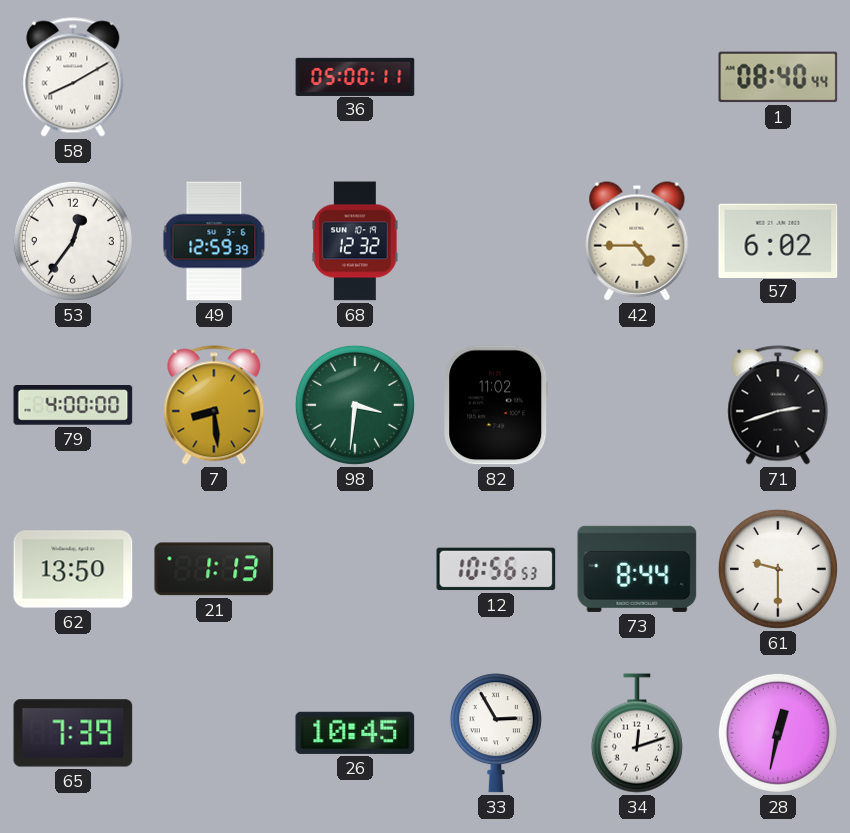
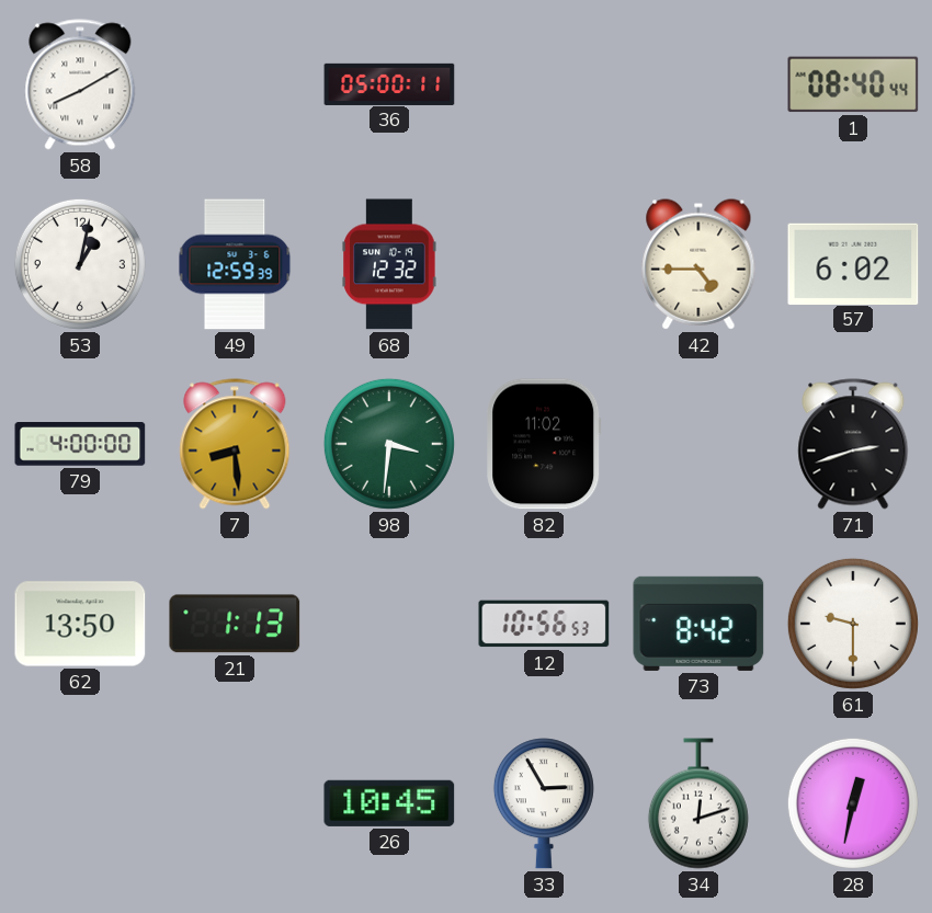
53: 12:36 -> 1:02 (80, 264)
73: 8:44 -> 8:42 (698, 624)
65: 7:39 -> none (73, 733)
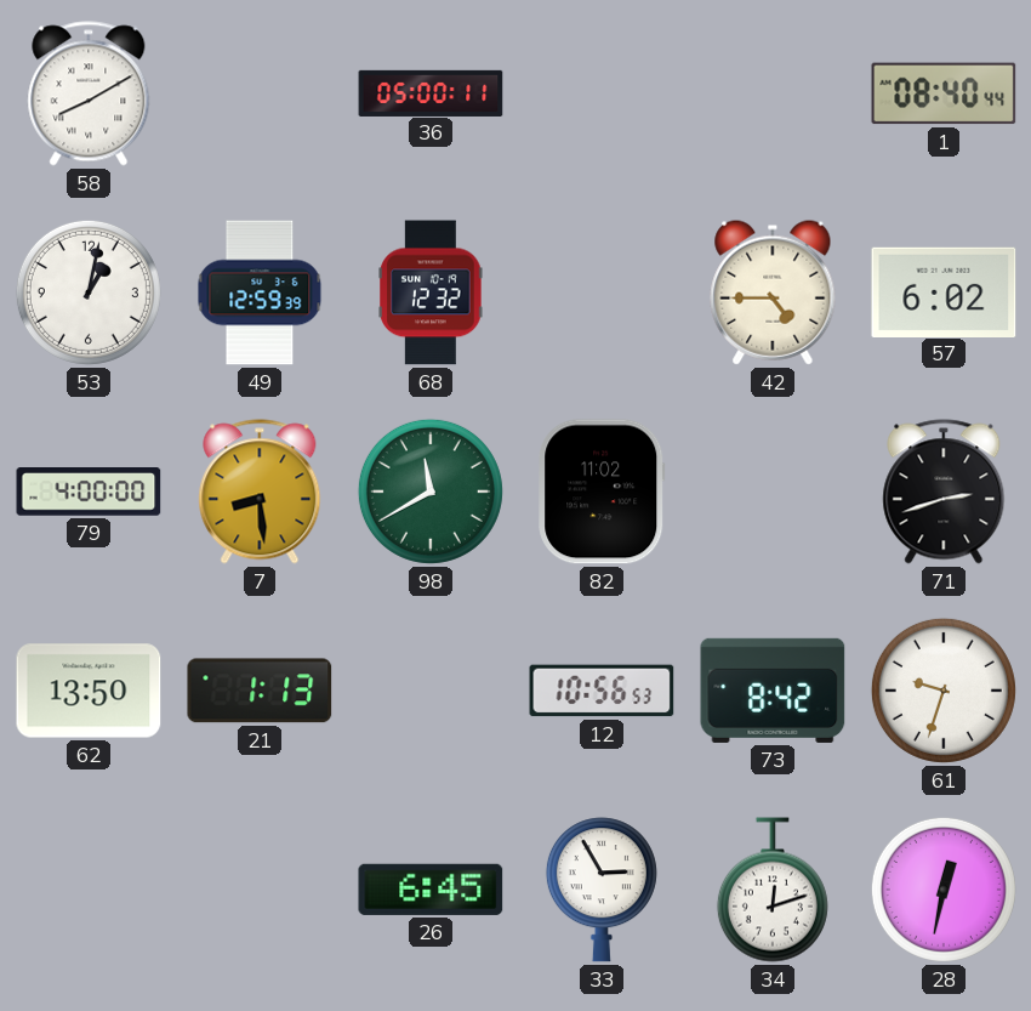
98: 3:31 -> 11:40 (431, 492)
61: 9:30 -> 9:33 (944, 691)
26: 10:45 -> 6:45 (431, 890)
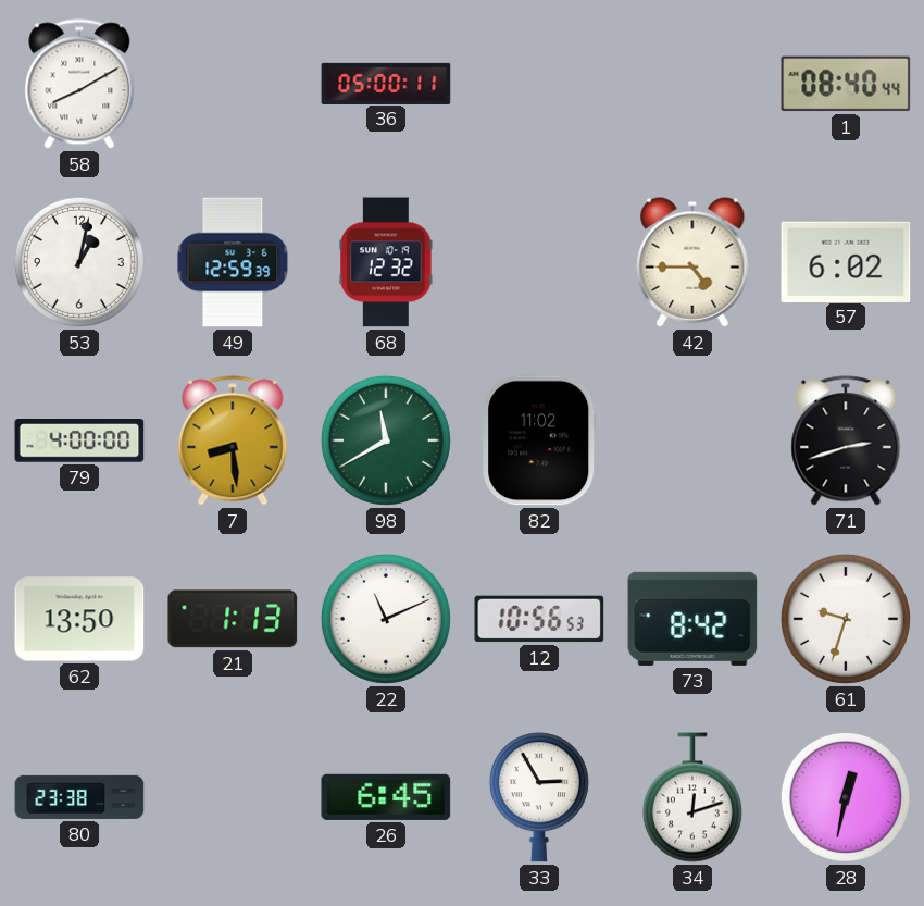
22: none -> 11:11 (386, 619)
80: none -> 23:38 (79, 797)
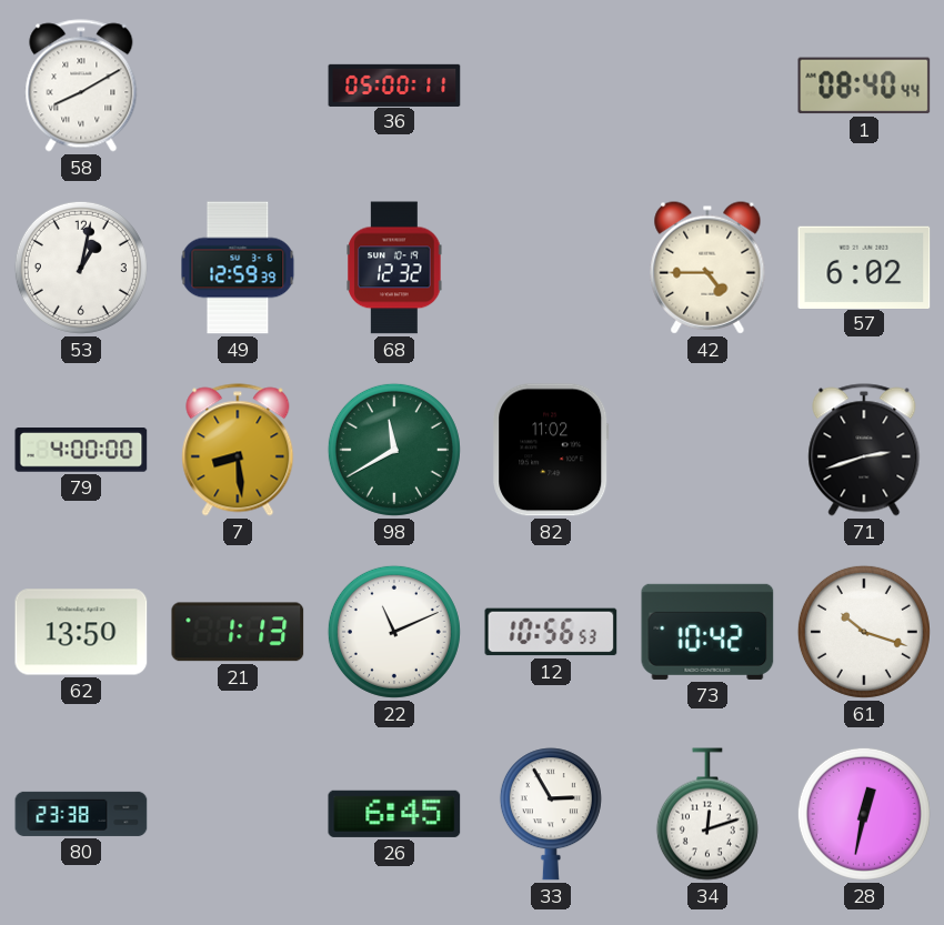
73: 8:42 -> 10:42 (707, 632)
61: 9:33 -> 10:18 (864, 632)
